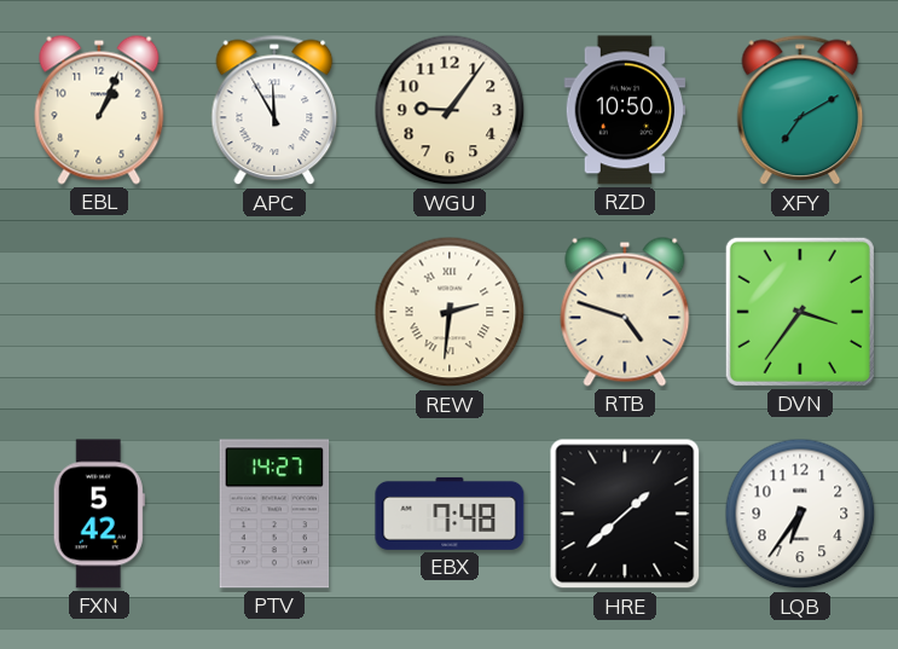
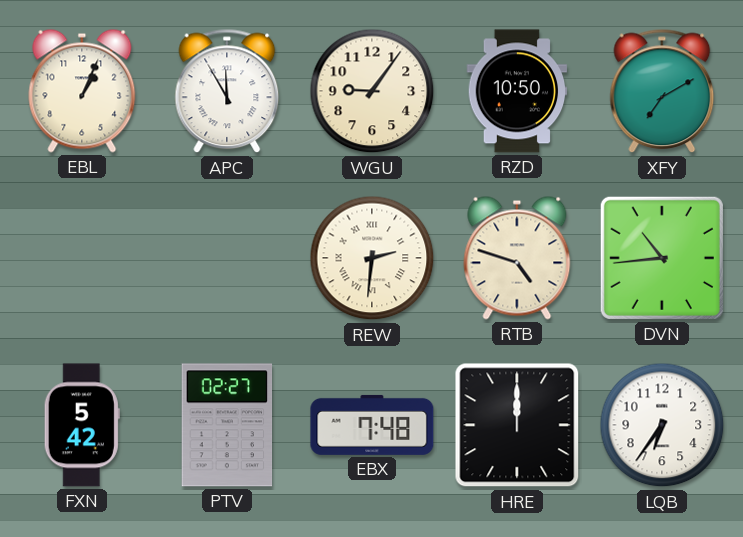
DVN: 3:36 -> 10:44 (662, 258)
PTV: 14:27 -> 02:27 (227, 425)
HRE: 1:38 -> 12:00 (517, 425)
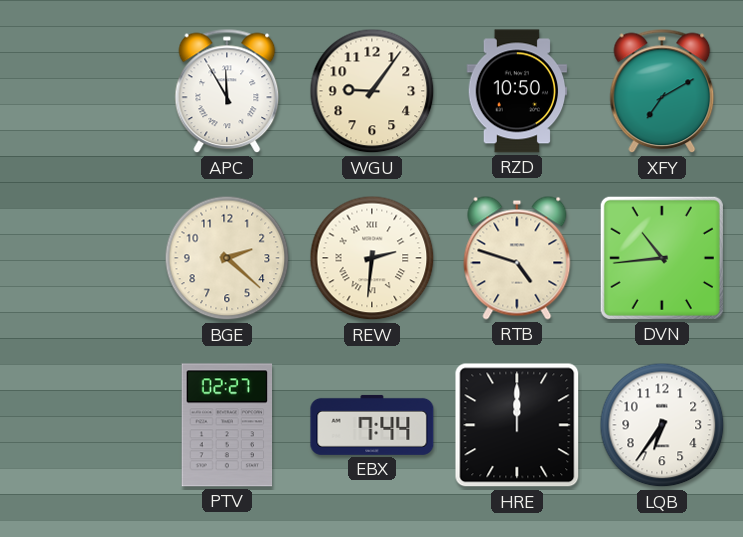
EBL: 1:04 -> none (82, 91)
BGE: none -> 2:22 (227, 258)
FXN: 5:42 -> none (82, 425)
EBX: 7:48 -> 7:44 (372, 425)
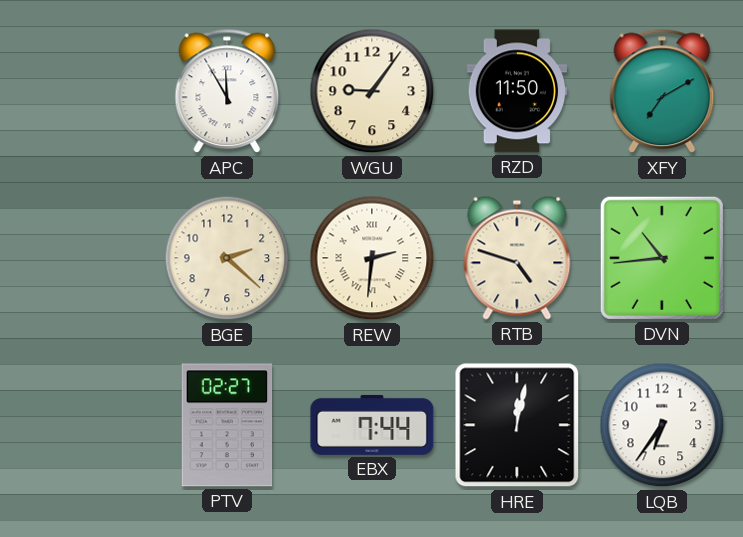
RZD: 10:50 -> 11:50 (517, 91)
HRE: 12:00 -> 12:02 (517, 425)
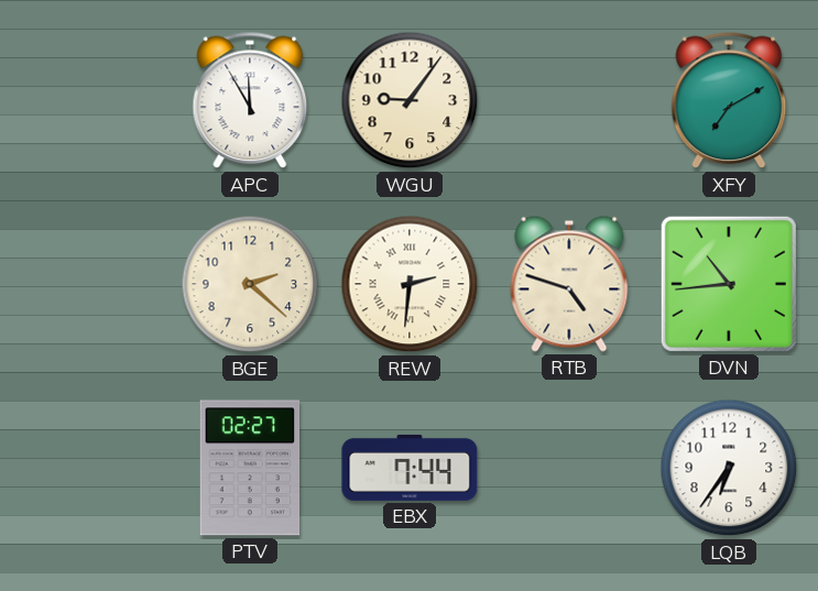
RZD: 11:50 -> none (517, 91)
HRE: 12:02 -> none (517, 425)
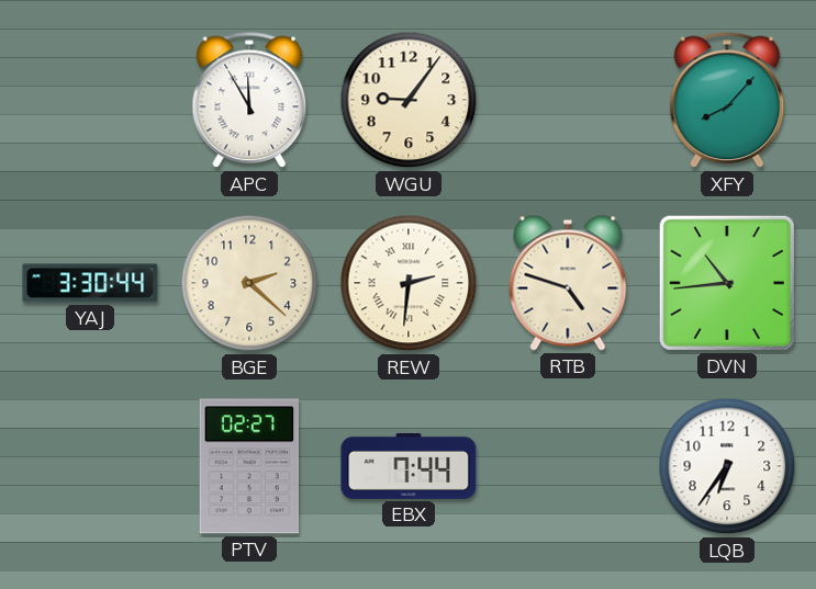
XFY: 7:10 -> 8:07 (727, 100)
YAJ: none -> 3:30 (90, 283)
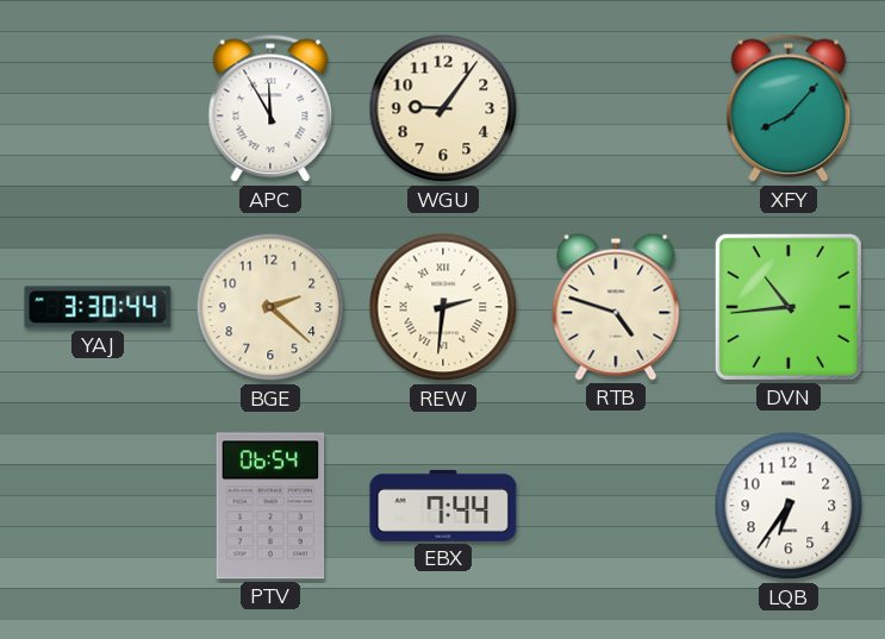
PTV: 02:27 -> 06:54 (270, 506)
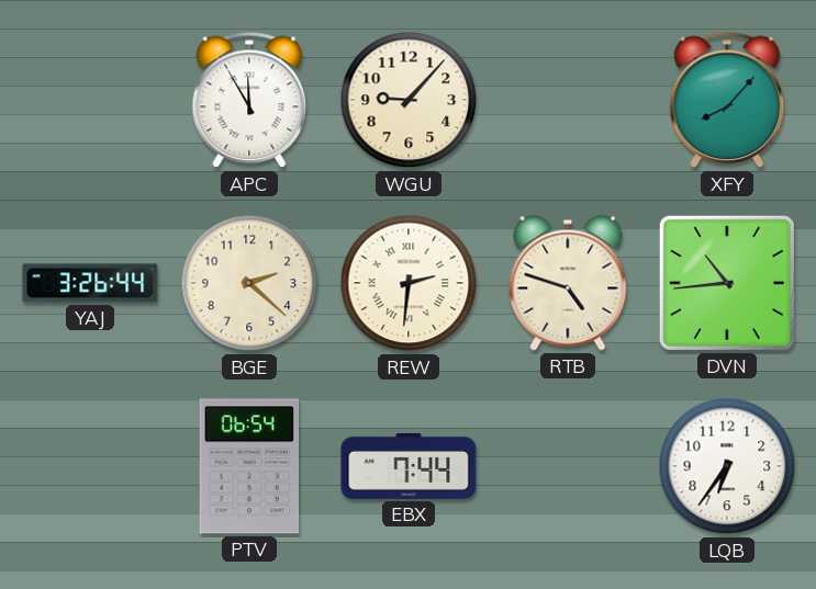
WGU: 9:06 -> 9:07 (409, 100)
YAJ: 3:30 -> 3:26 (90, 283)
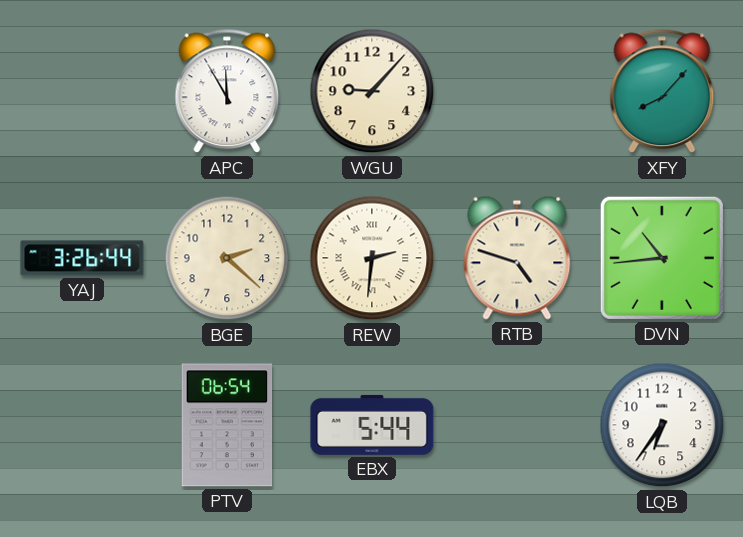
EBX: 7:44 -> 5:44 (372, 425)
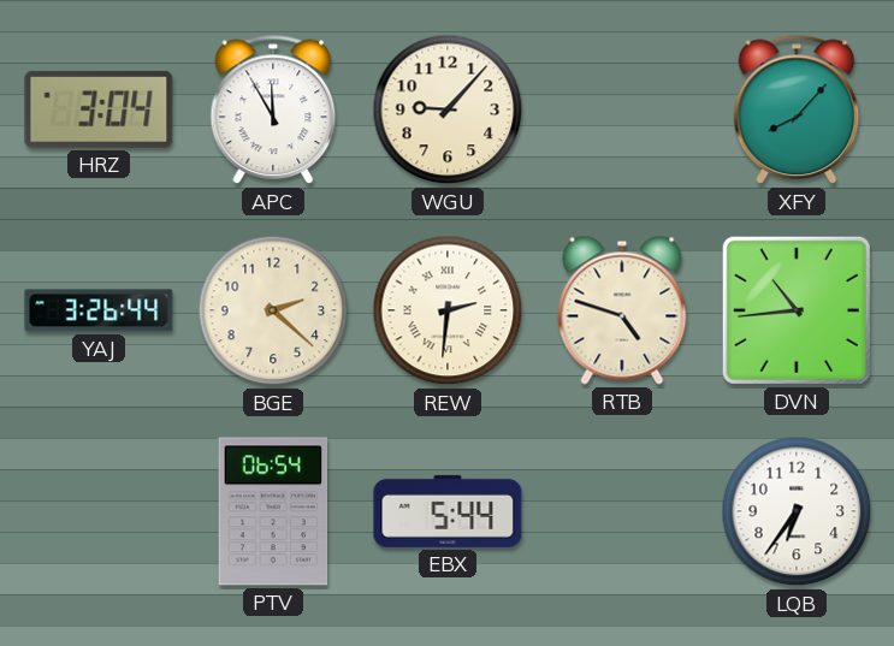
HRZ: none -> 3:04 (99, 109)
